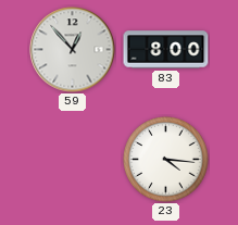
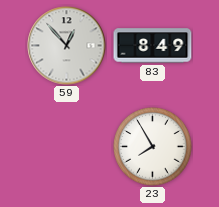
83: 8:00 -> 8:49 (153, 46)
23: 4:16 -> 7:55 (153, 147)
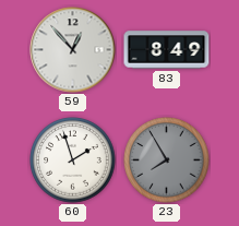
60: none -> 1:57 (73, 160)
23 dial: white -> grey (167, 160)
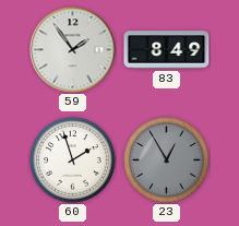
59: 12:53 -> 1:54 (73, 50)
23: 7:55 -> 12:55 (167, 160)
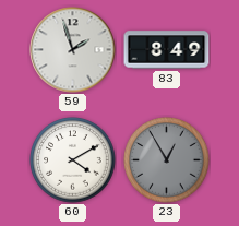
59: 1:54 -> 1:57 (73, 50)
60: 1:57 -> 4:10 (73, 160)
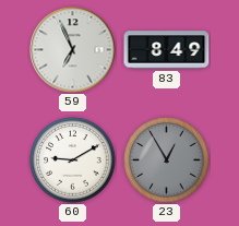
59: 1:57 -> 6:56 (73, 50)
60: 4:10 -> 9:10 (73, 160)
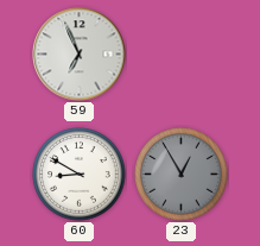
83: 8:49 -> none (167, 50)
60: 9:10 -> 8:50 (80, 175)
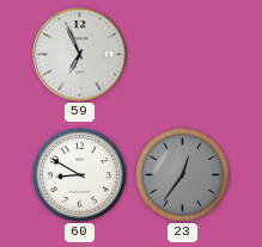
23: 12:55 -> 12:36 (183, 175)
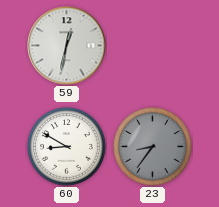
59: 6:56 -> 12:32 (67, 46)
23: 12:36 -> 8:36 (153, 147)
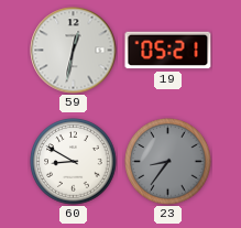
19: none -> 05:21 (168, 51)
